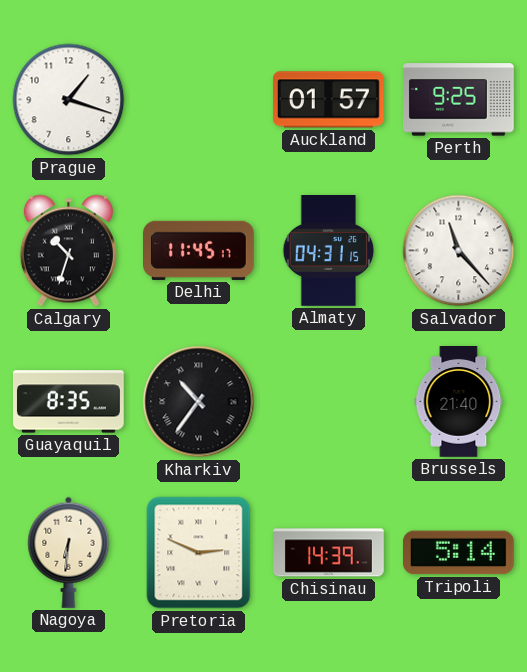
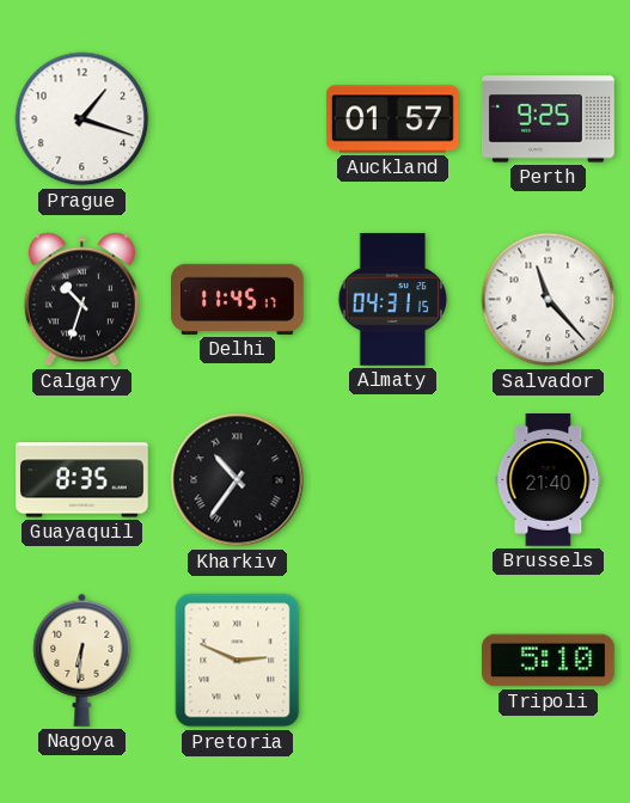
Chisinau: 14:39 -> none (329, 553)
Tripoli: 5:14 -> 5:10 (548, 661)
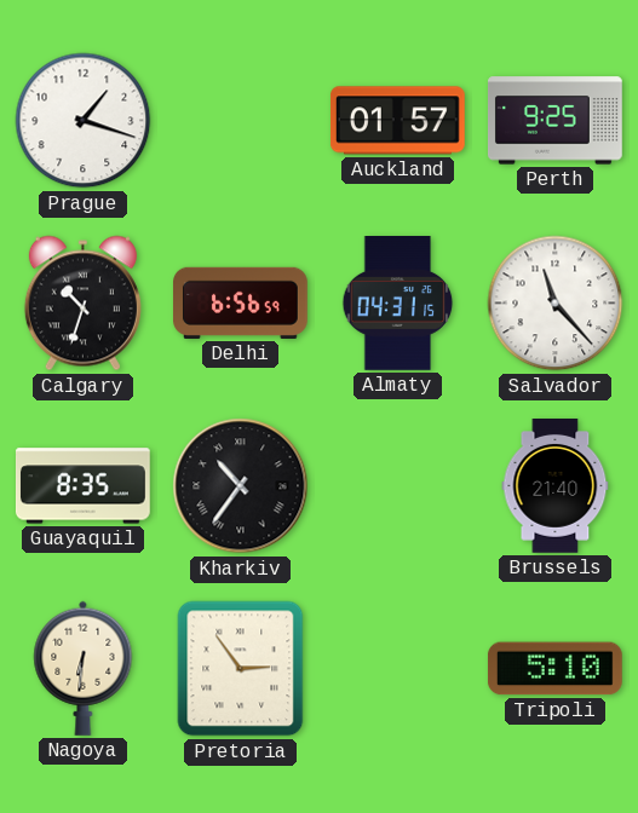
Delhi: 11:45 -> 6:56 (241, 302)
Pretoria: 2:49 -> 2:54 (241, 669)
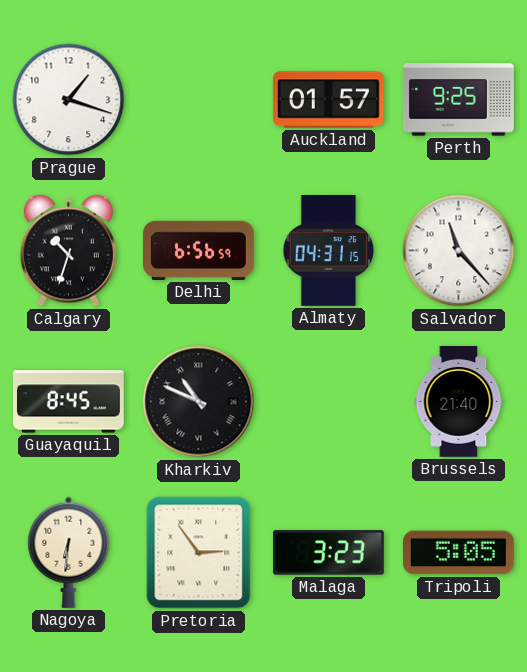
Guayaquil: 8:35 -> 8:45 (69, 402)
Kharkiv: 10:36 -> 10:49 (199, 402)
Malaga: none -> 3:23 (329, 553)
Tripoli: 5:10 -> 5:05 (458, 553)
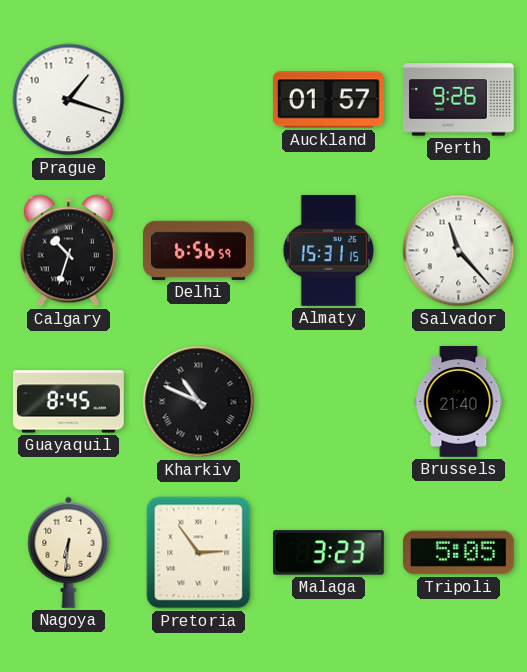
Perth: 9:25 -> 9:26 (459, 100)
Almaty: 04:31 -> 15:31 (329, 251)
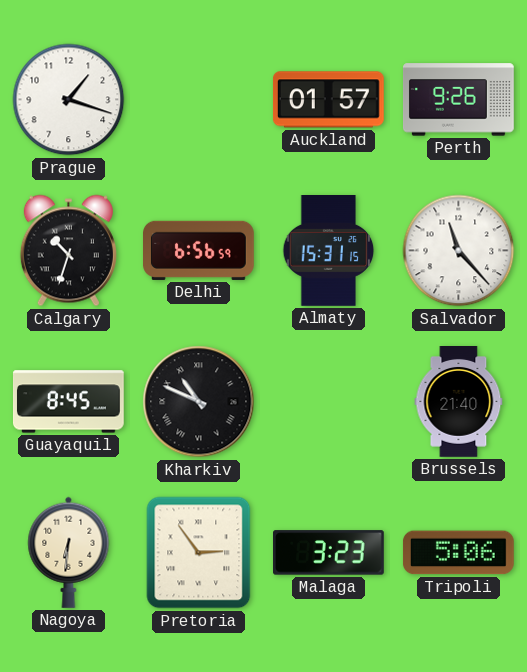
Tripoli: 5:05 -> 5:06 (458, 553)
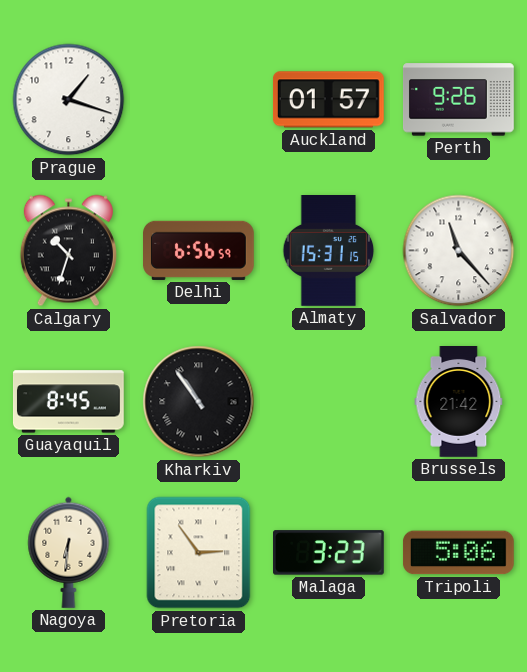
Kharkiv: 10:49 -> 10:54 (199, 402)
Brussels: 21:40 -> 21:42 (459, 402)
